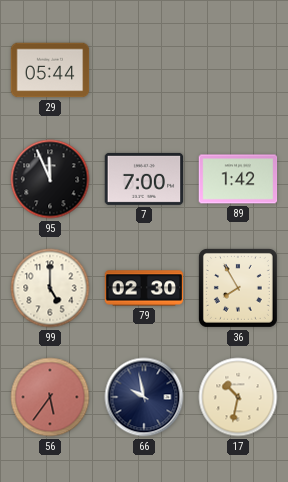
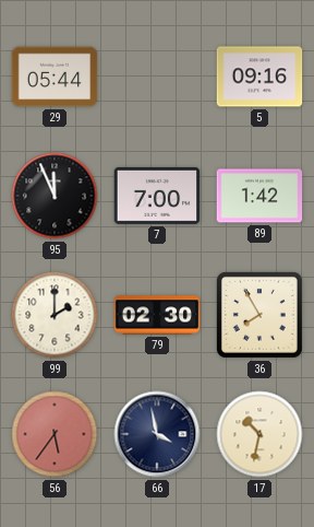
5: none -> 09:16 (259, 77)
99: 5:00 -> 2:00 (55, 315)
66: 9:58 -> 3:58 (157, 434)
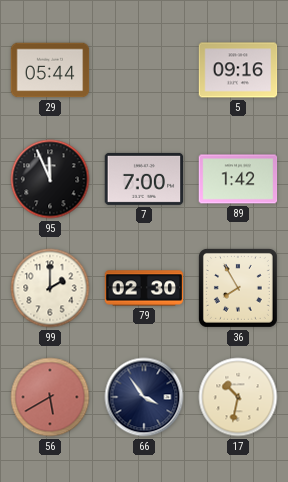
56: 5:36 -> 5:40 (50, 397)
66: 3:58 -> 3:54 (144, 397)
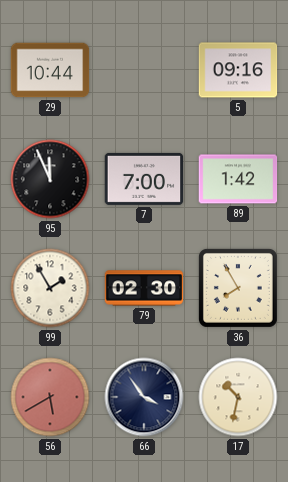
29: 05:44 -> 10:44 (50, 70)
99: 2:00 -> 1:55 (50, 288)
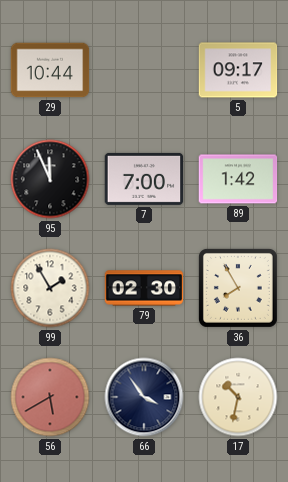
5: 09:16 -> 09:17 (238, 70)
